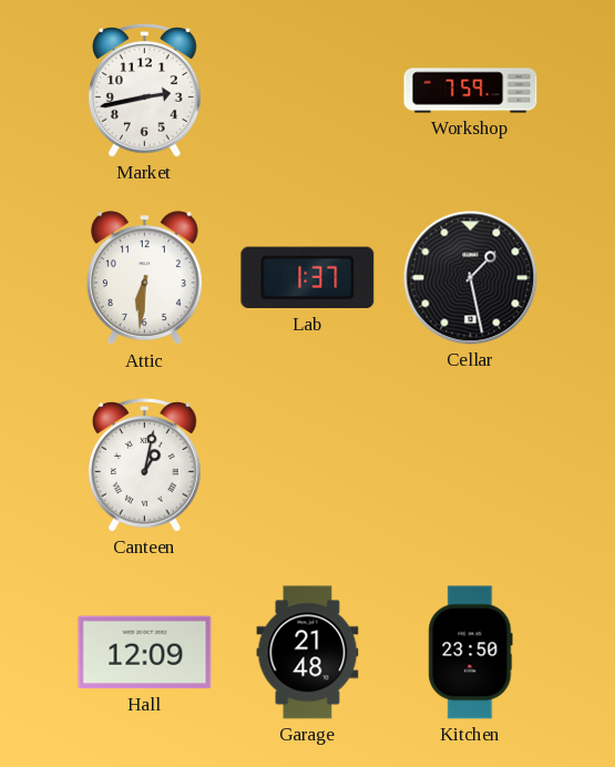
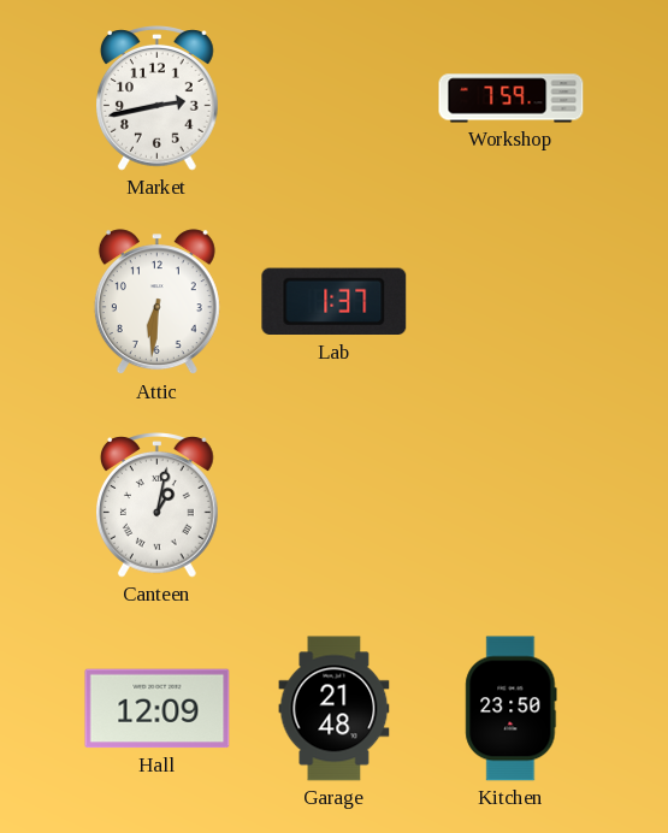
Cellar: 1:28 -> none (471, 278)
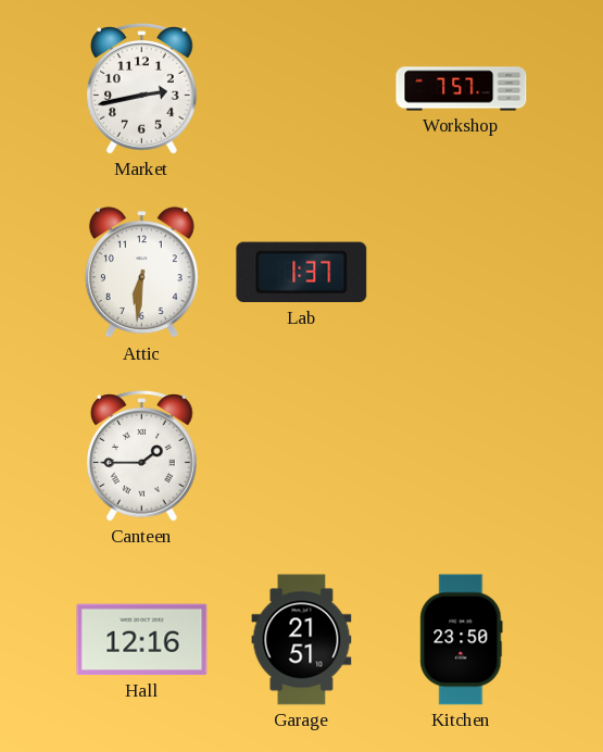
Workshop: 7:59 -> 7:57 (462, 89)
Canteen: 1:02 -> 1:45 (142, 456)
Hall: 12:09 -> 12:16 (142, 640)
Garage: 21:48 -> 21:51 (302, 640)
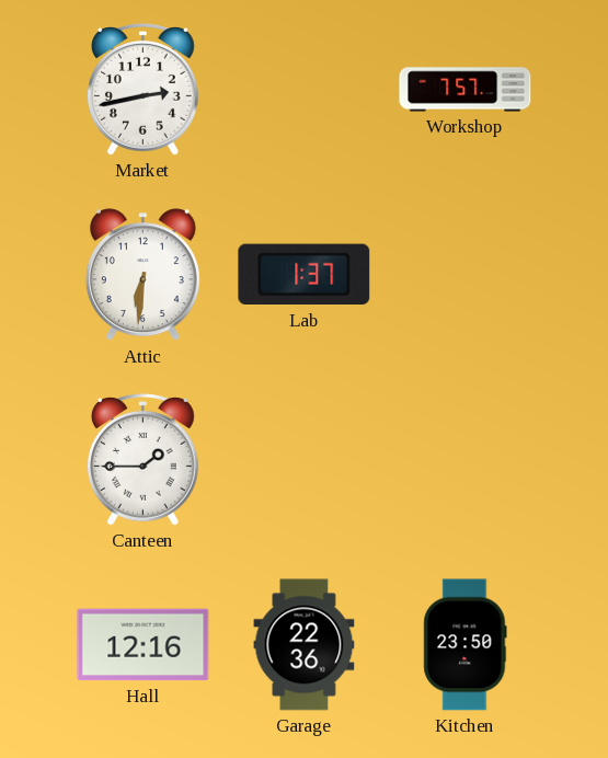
Garage: 21:51 -> 22:36 (305, 645)
